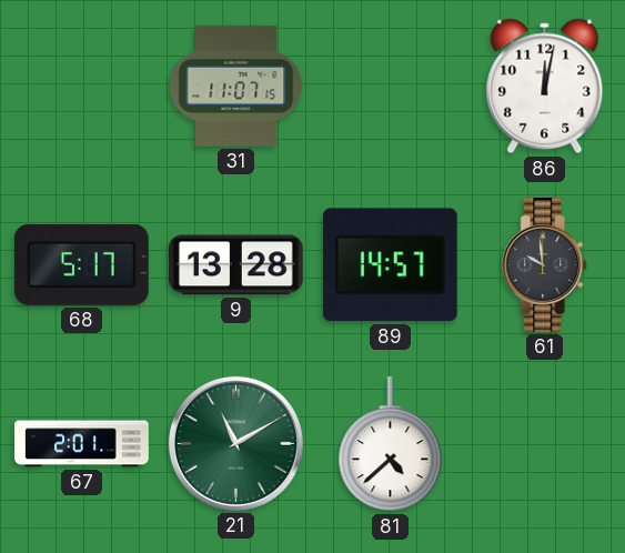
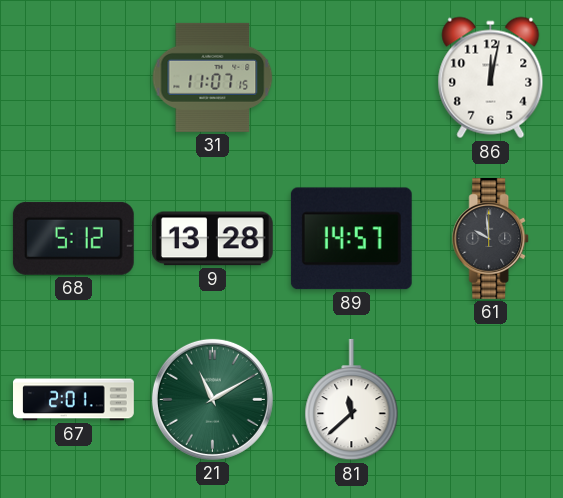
68: 5:17 -> 5:12 (73, 238)
81: 4:38 -> 11:38 (352, 400)
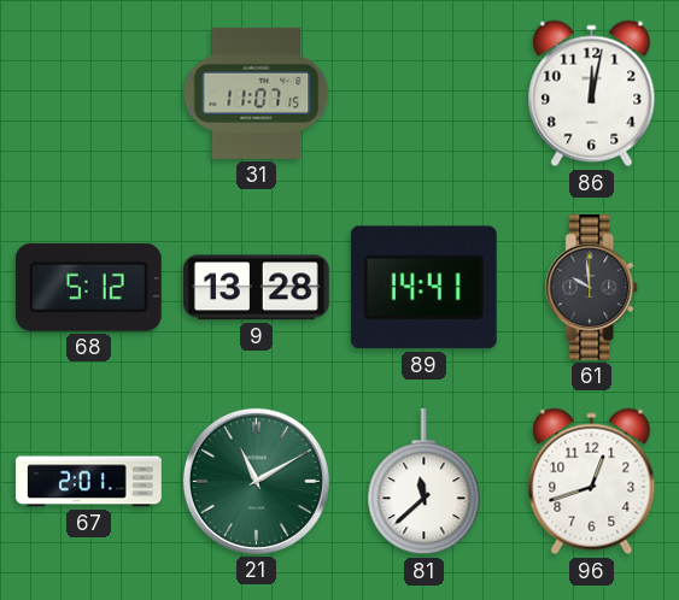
89: 14:57 -> 14:41 (423, 288)
96: none -> 12:42 (592, 482)
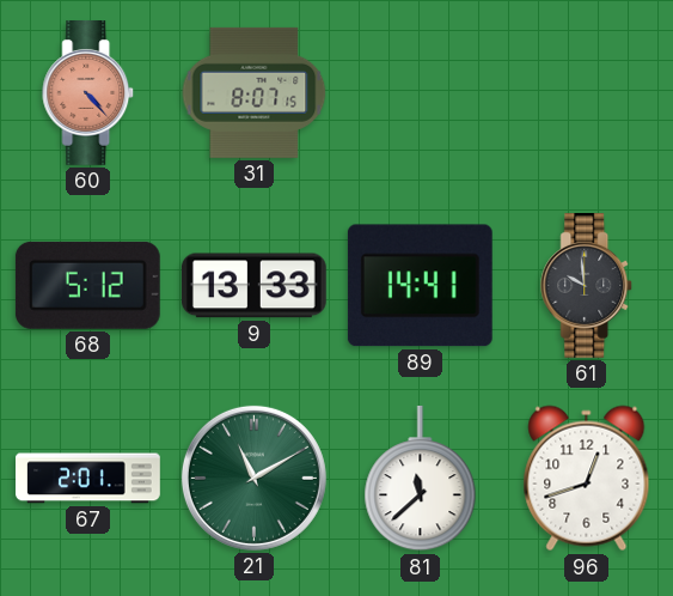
60: none -> 4:23 (88, 93)
31: 11:07 -> 8:07 (255, 92)
86: 12:02 -> none (592, 94)
9: 13:28 -> 13:33 (253, 286)
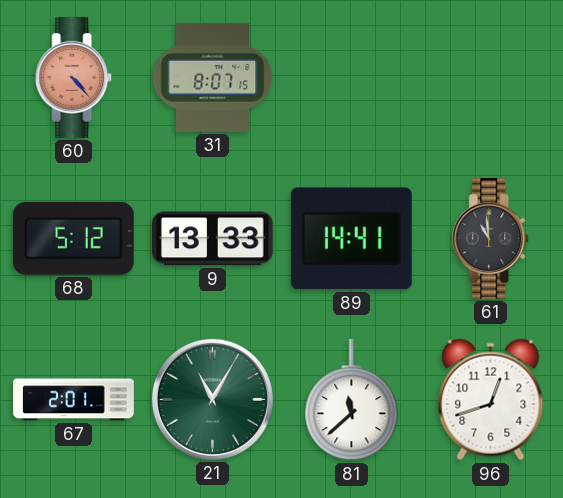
61: 9:59 -> 10:59 (491, 239)
21: 11:10 -> 11:05 (212, 399)
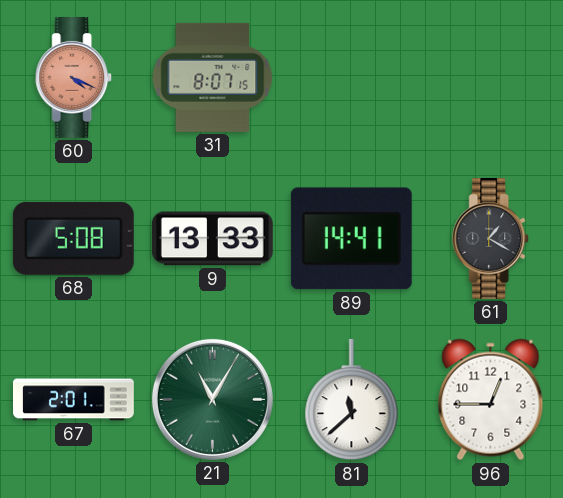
60: 4:23 -> 4:19 (74, 78)
68: 5:12 -> 5:08 (73, 238)
61: 10:59 -> 1:20 (491, 239)
96: 12:42 -> 12:45 (491, 400)
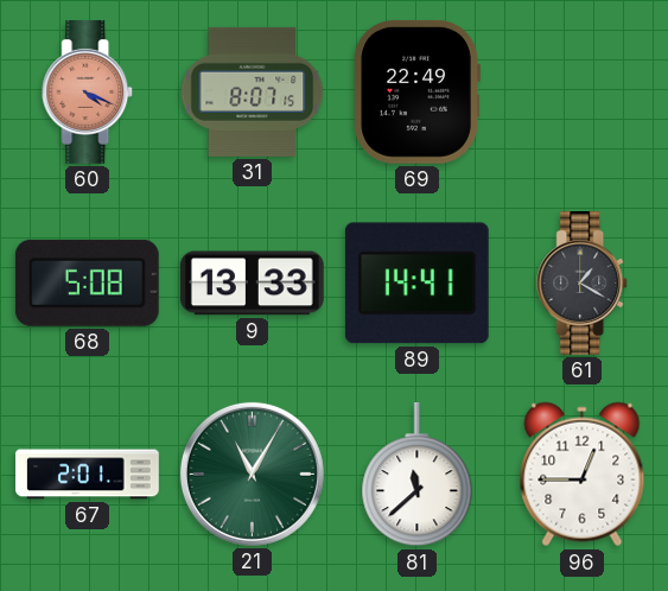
69: none -> 22:49 (416, 91)
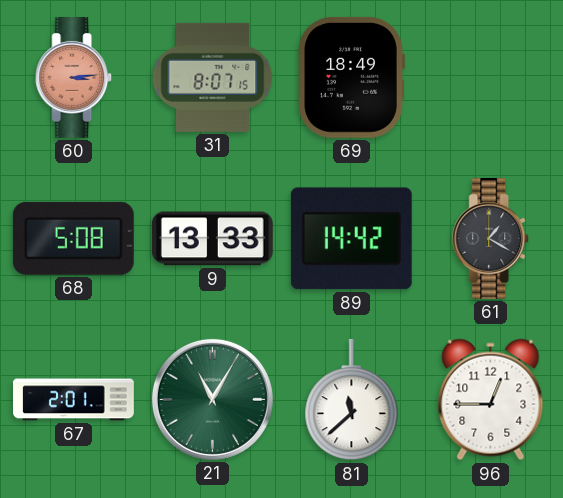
60: 4:19 -> 3:14 (74, 78)
69: 22:49 -> 18:49 (351, 77)
89: 14:41 -> 14:42 (351, 239)
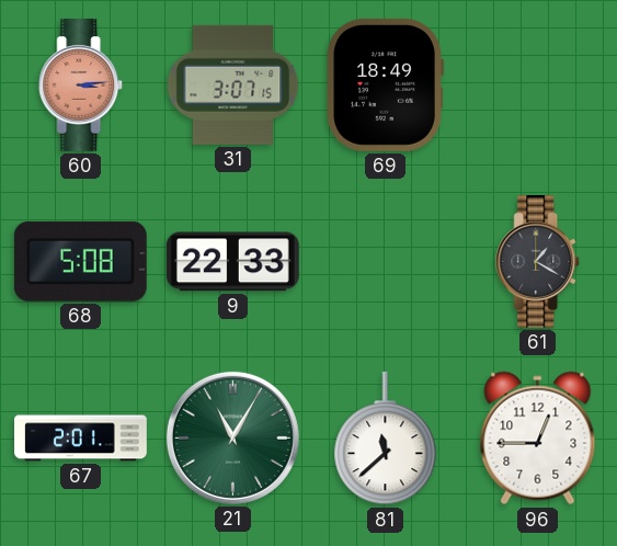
31: 8:07 -> 3:07 (233, 84)
9: 13:33 -> 22:33 (232, 262)
89: 14:42 -> none (351, 239)
